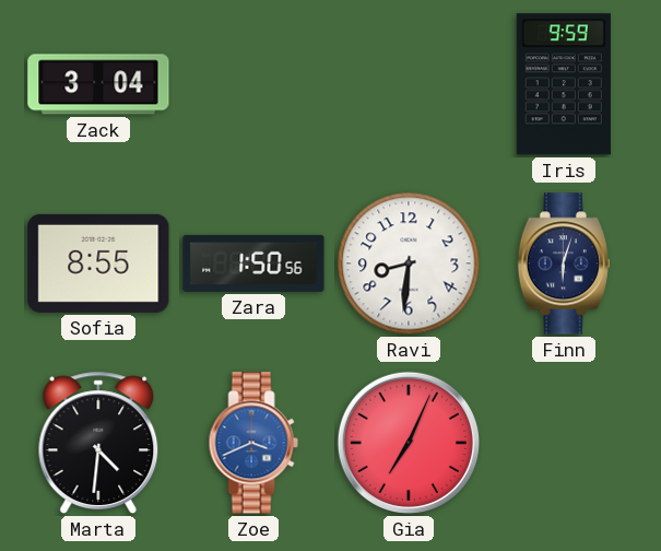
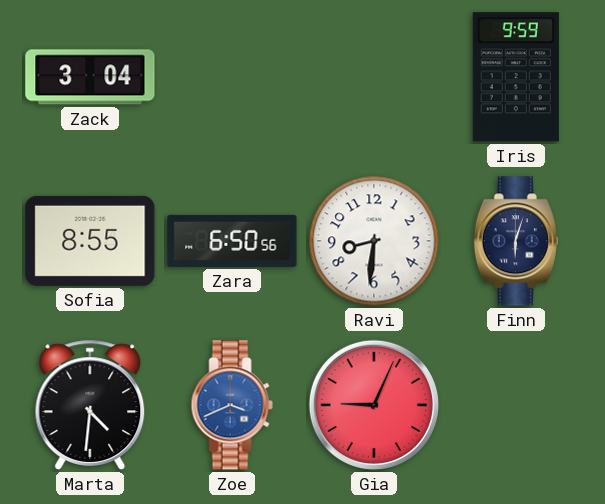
Zara: 1:50 -> 6:50 (232, 241)
Gia: 7:04 -> 9:04 (374, 405)
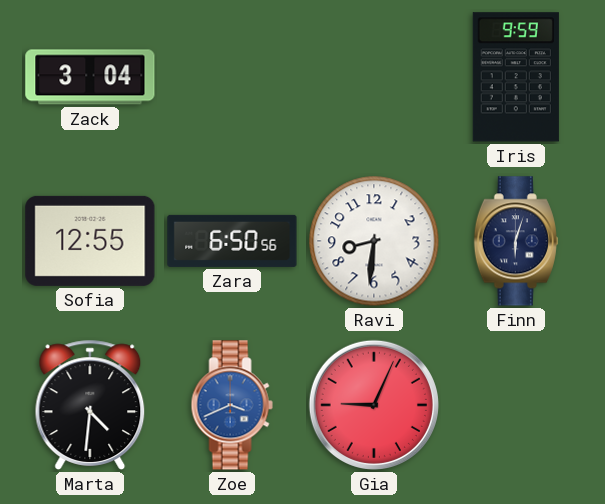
Sofia: 8:55 -> 12:55 (90, 241)
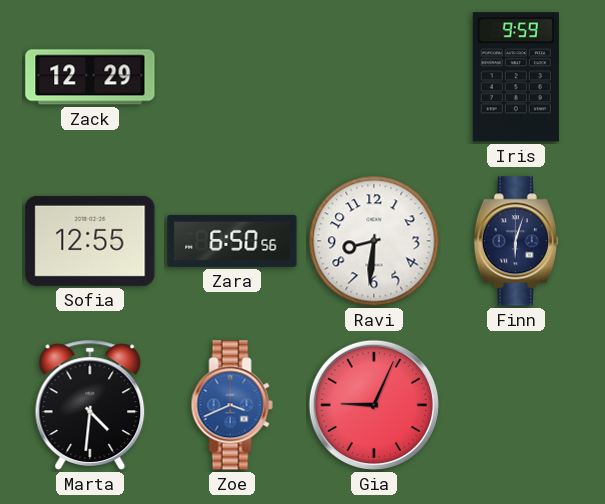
Zack: 3:04 -> 12:29 (90, 77)
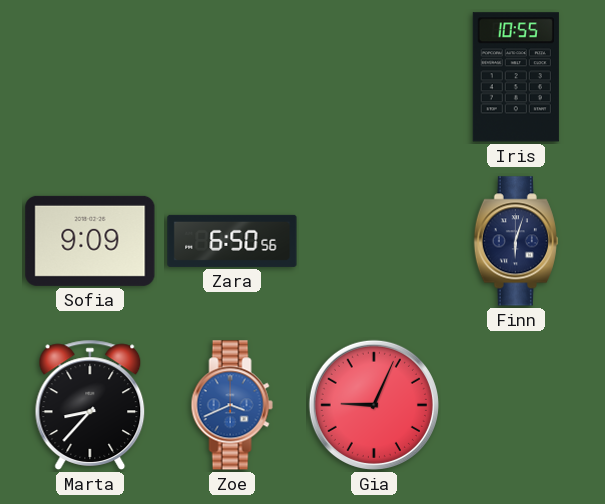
Zack: 12:29 -> none (90, 77)
Iris: 9:59 -> 10:55 (516, 77)
Sofia: 12:55 -> 9:09 (90, 241)
Ravi: 8:31 -> none (374, 241)
Marta: 4:31 -> 8:37 (90, 405)
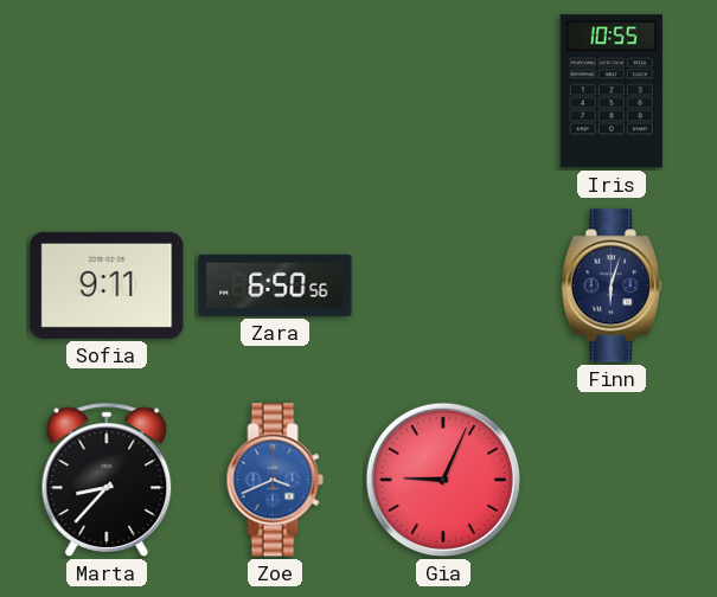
Sofia: 9:09 -> 9:11 (107, 285)
